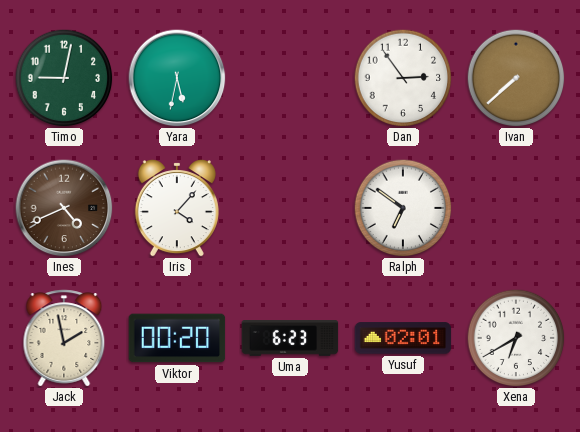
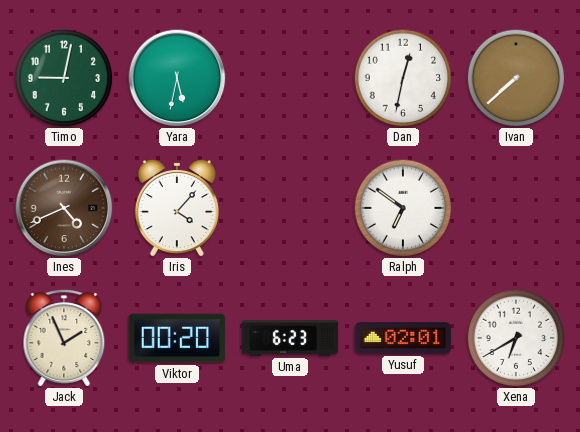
Dan: 2:54 -> 12:32 (403, 78)
Jack: 1:58 -> 1:56 (64, 338)
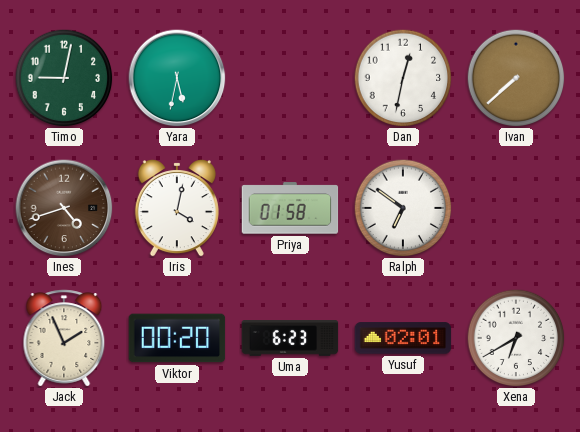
Ines: 4:41 -> 4:42 (64, 208)
Iris: 4:07 -> 4:02 (177, 209)
Priya: none -> 01:58 (290, 208)
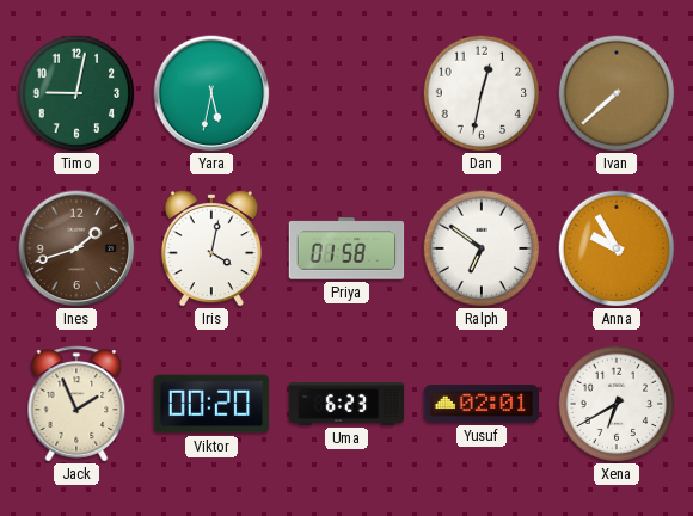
Ines: 4:42 -> 1:42 (76, 248)
Anna: none -> 9:55 (617, 248)
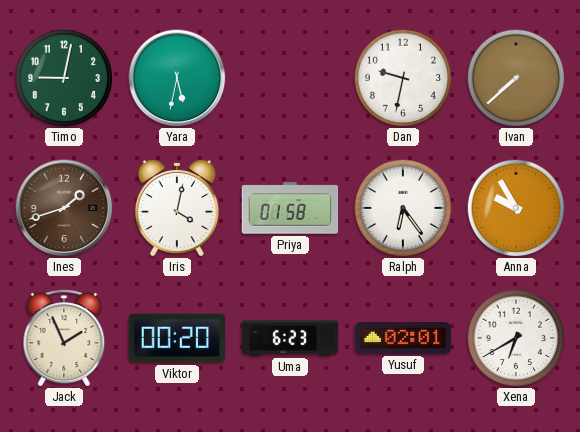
Dan: 12:32 -> 9:32 (403, 78)
Ralph: 6:51 -> 6:24 (403, 208)
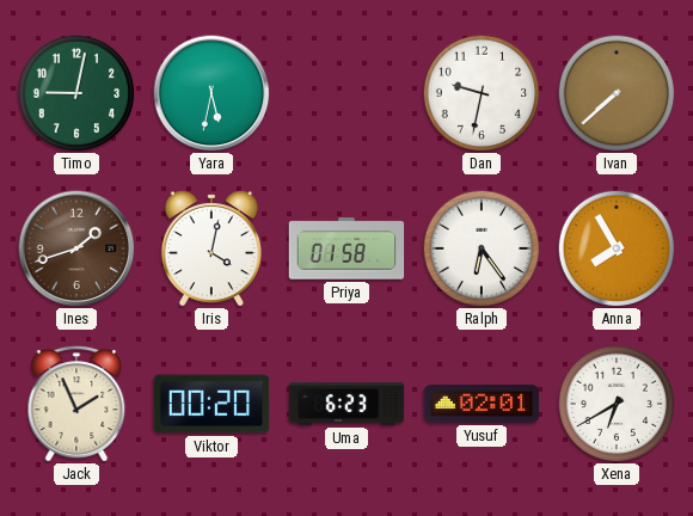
Anna: 9:55 -> 7:55 (617, 248)
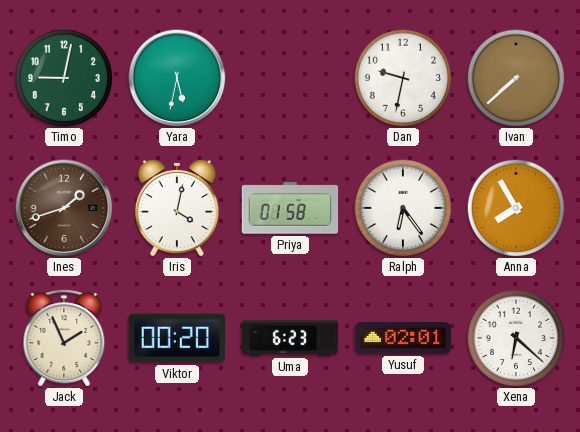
Xena: 6:40 -> 6:22 (516, 338)
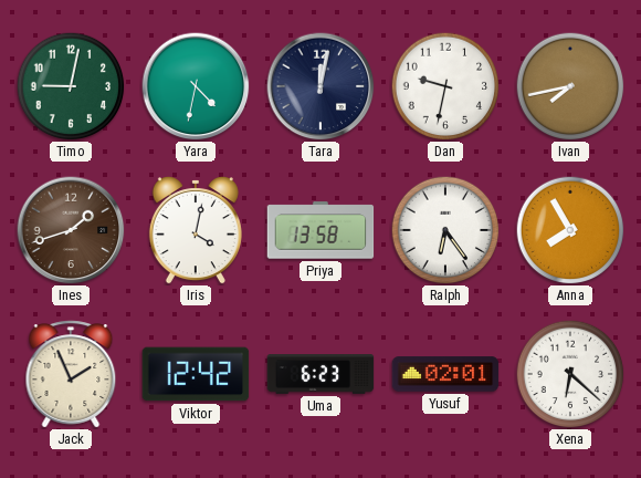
Yara: 5:32 -> 4:32 (196, 86)
Tara: none -> 12:02 (320, 86)
Ivan: 7:38 -> 7:43 (570, 86)
Priya: 01:58 -> 13:58 (320, 230)
Viktor: 00:20 -> 12:42 (196, 374)
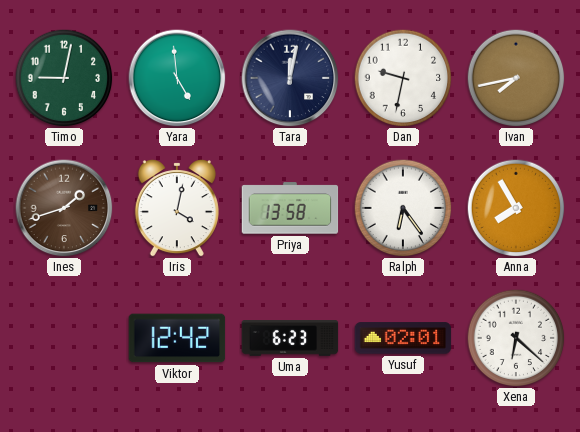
Yara: 4:32 -> 4:59 (177, 78)
Jack: 1:56 -> none (71, 374)
